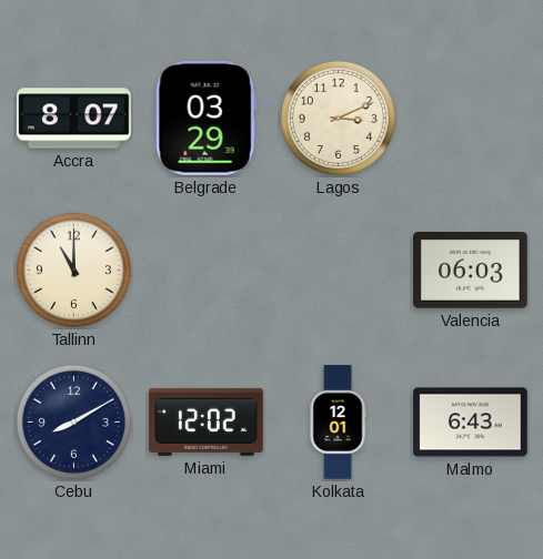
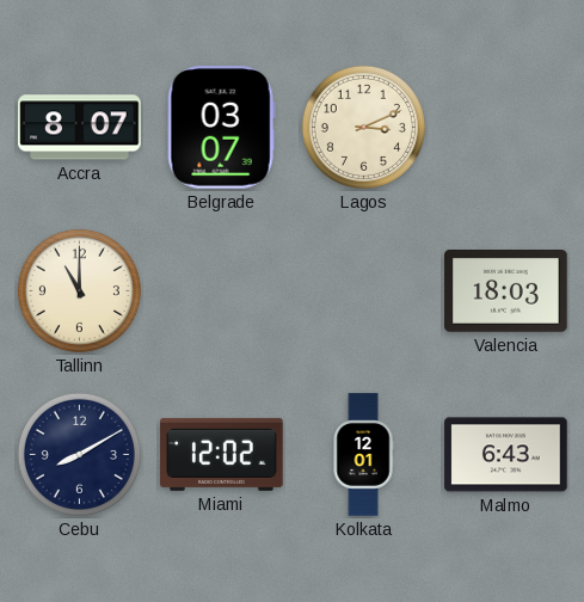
Belgrade: 03:29 -> 03:07 (221, 128)
Valencia: 06:03 -> 18:03 (506, 291)
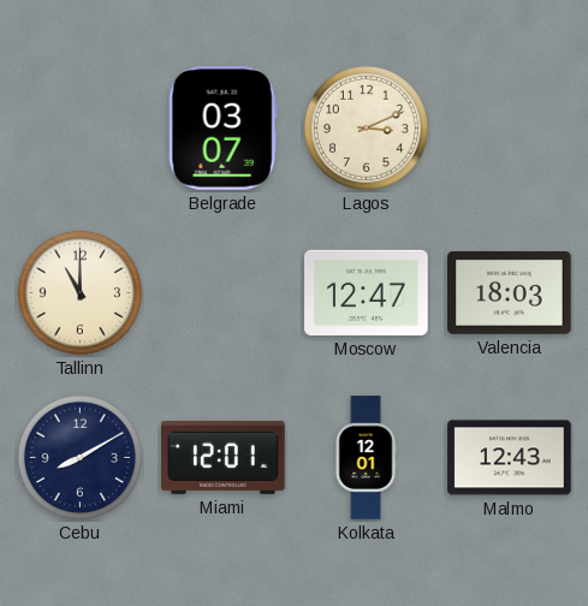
Accra: 8:07 -> none (80, 128)
Moscow: none -> 12:47 (367, 292)
Miami: 12:02 -> 12:01 (224, 457)
Malmo: 6:43 -> 12:43 (510, 458)
